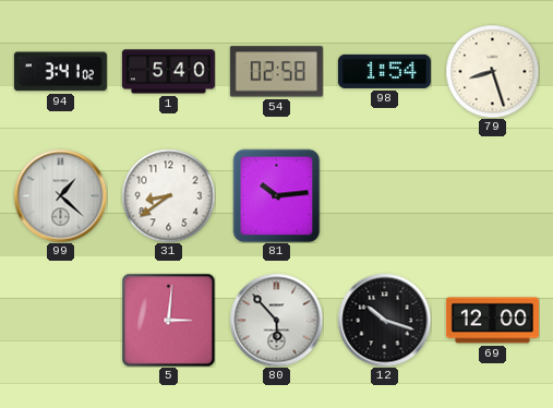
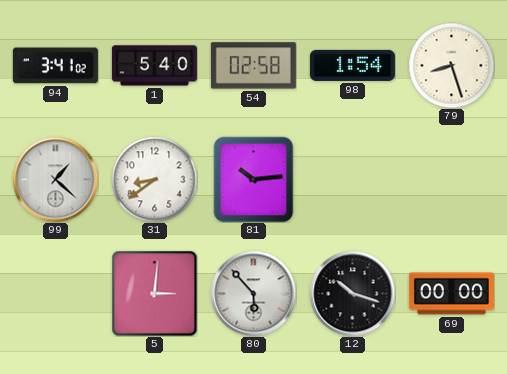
69: 12:00 -> 00:00 (451, 294)
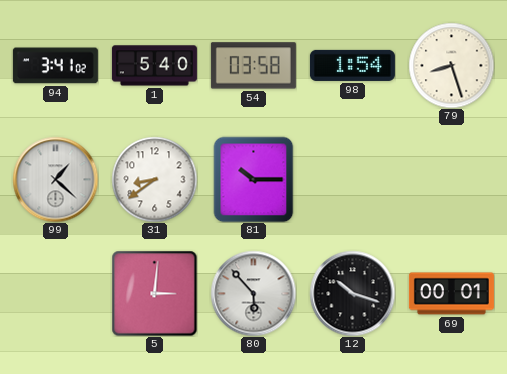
54: 02:58 -> 03:58 (253, 66)
81: 10:14 -> 10:15 (254, 179)
69: 00:00 -> 00:01 (451, 294)
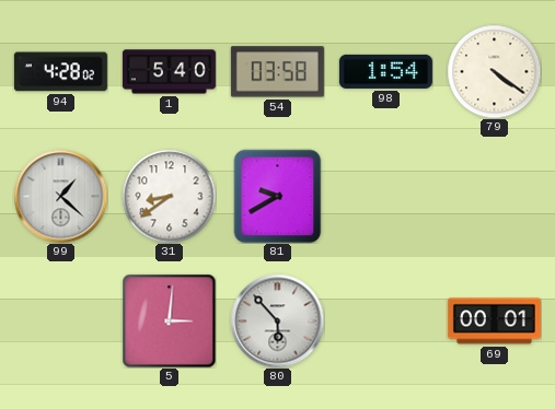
94: 3:41 -> 4:28 (60, 72)
79: 8:27 -> 4:21 (494, 71)
81: 10:15 -> 9:40 (278, 196)
12: 10:18 -> none (352, 293)
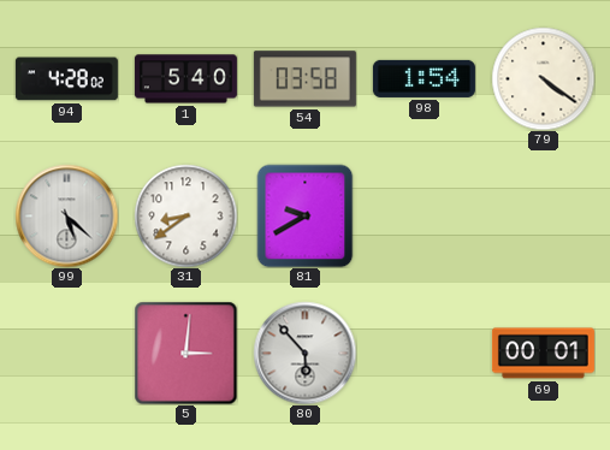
99: 1:22 -> 5:22 (66, 215)
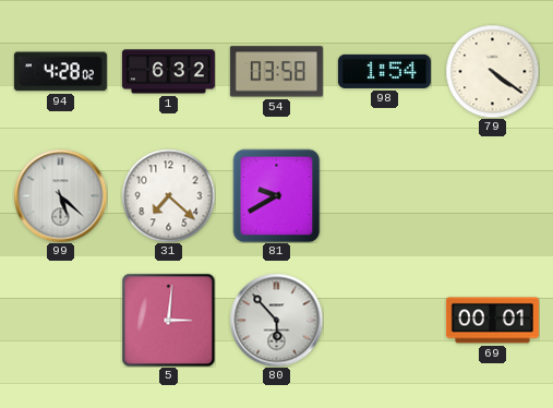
1: 5:40 -> 6:32 (168, 72)
31: 8:39 -> 7:22 (168, 195)
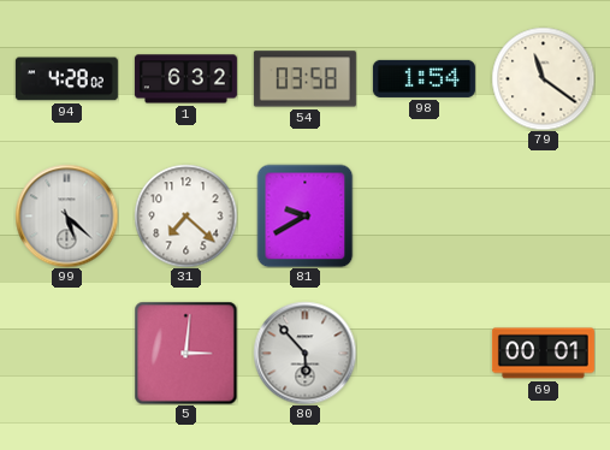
79: 4:21 -> 11:21 (543, 78)
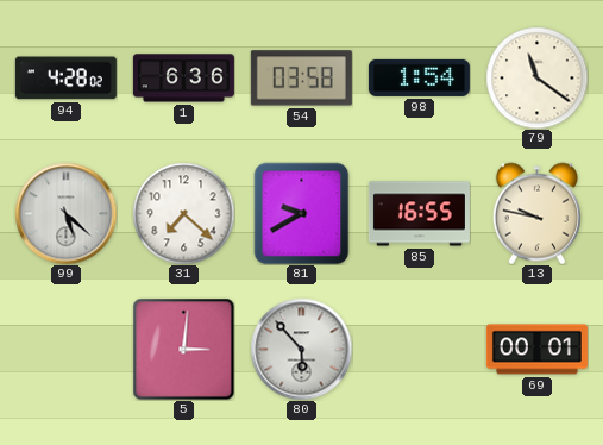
1: 6:32 -> 6:36 (183, 79)
85: none -> 16:55 (419, 214)
13: none -> 9:47 (536, 213)
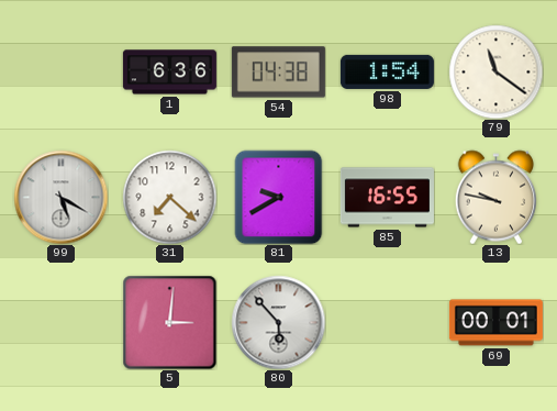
94: 4:28 -> none (65, 79)
54: 03:58 -> 04:38 (278, 73)
99: 5:22 -> 5:20 (60, 197)
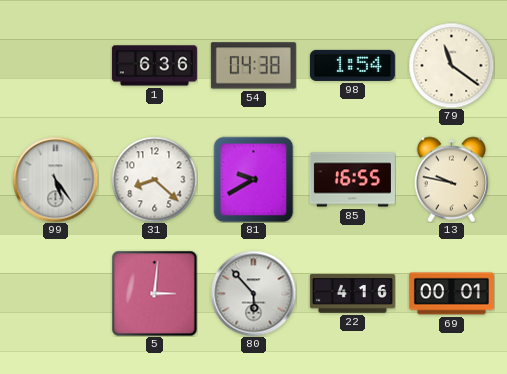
99: 5:20 -> 5:24 (55, 179)
31: 7:22 -> 8:22 (154, 179)
22: none -> 4:16 (352, 294)
